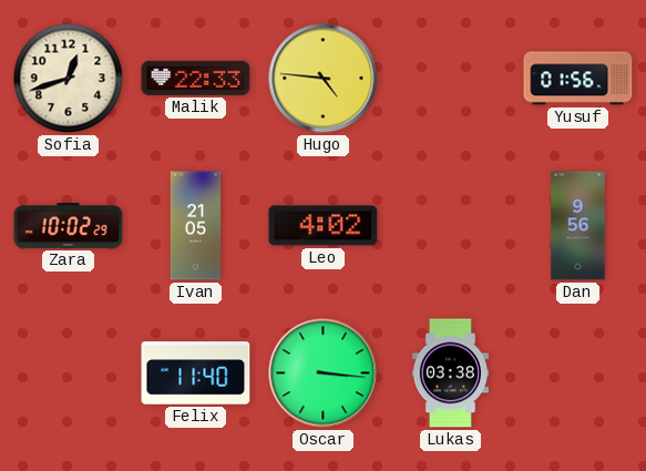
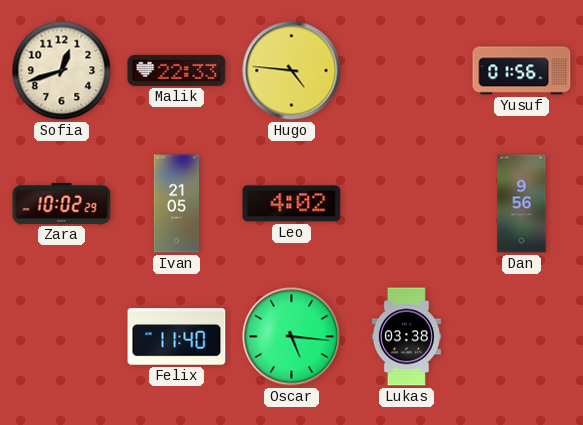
Oscar: 3:16 -> 5:16 (292, 337)
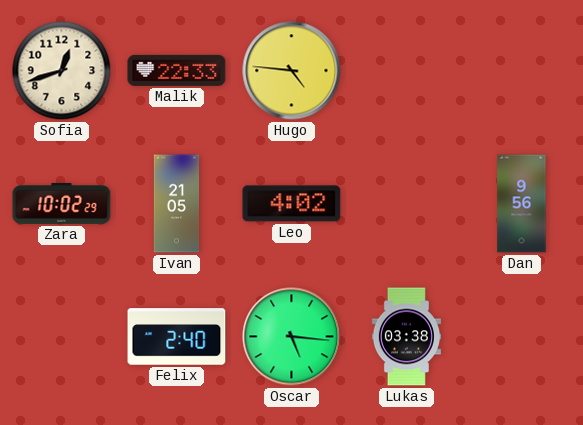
Yusuf: 01:56 -> none (522, 71)
Felix: 11:40 -> 2:40 (177, 337)
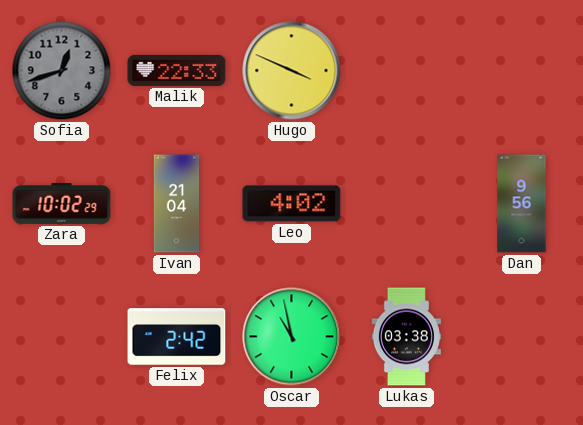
Sofia dial: cream -> grey (62, 71)
Hugo: 4:46 -> 3:49 (292, 71)
Ivan: 21:05 -> 21:04 (177, 204)
Felix: 2:40 -> 2:42 (177, 337)
Oscar: 5:16 -> 10:58 (292, 337)
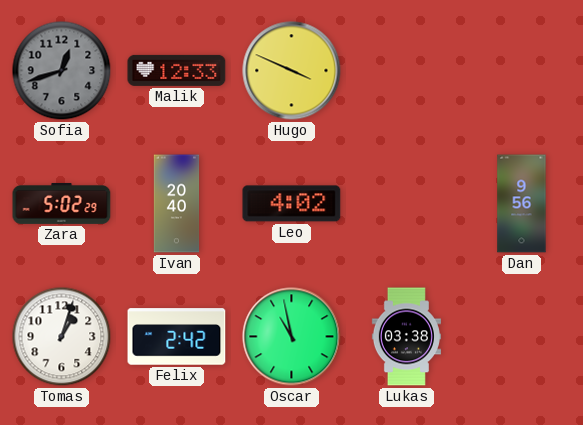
Malik: 22:33 -> 12:33 (177, 70)
Zara: 10:02 -> 5:02 (62, 203)
Ivan: 21:04 -> 20:40 (177, 204)
Tomas: none -> 1:03 (62, 337)
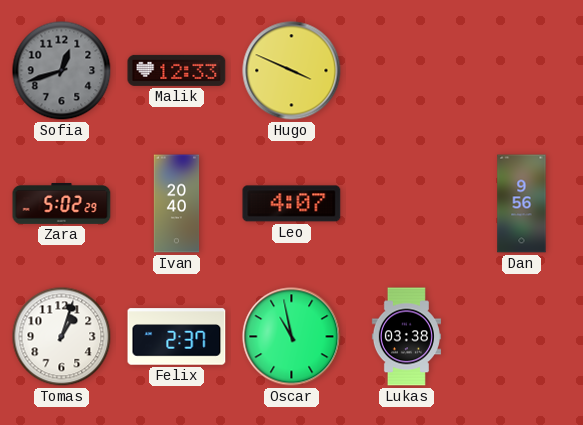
Leo: 4:02 -> 4:07 (292, 204)
Felix: 2:42 -> 2:37 (177, 337)
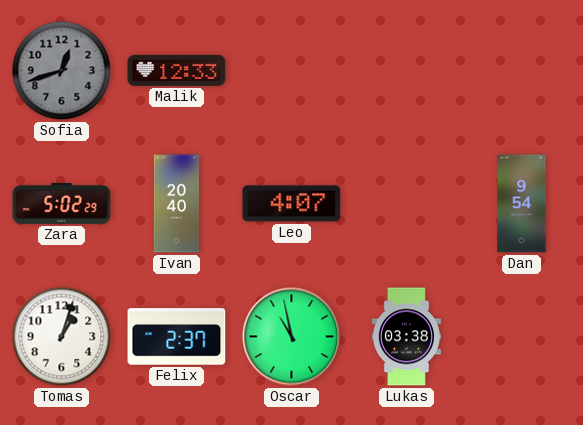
Hugo: 3:49 -> none (292, 71)
Dan: 9:56 -> 9:54 (522, 204)
